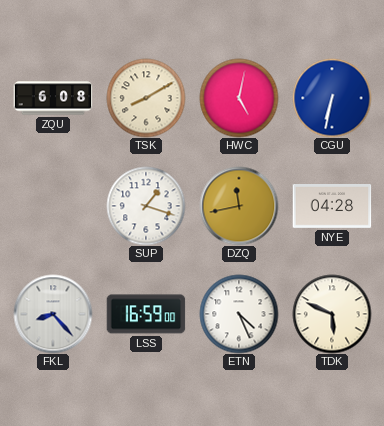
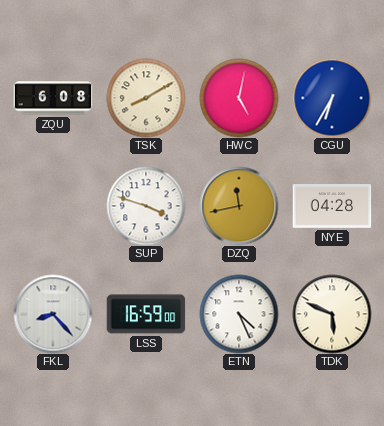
CGU: 6:32 -> 6:35 (332, 98)
SUP: 1:18 -> 3:48 (146, 206)
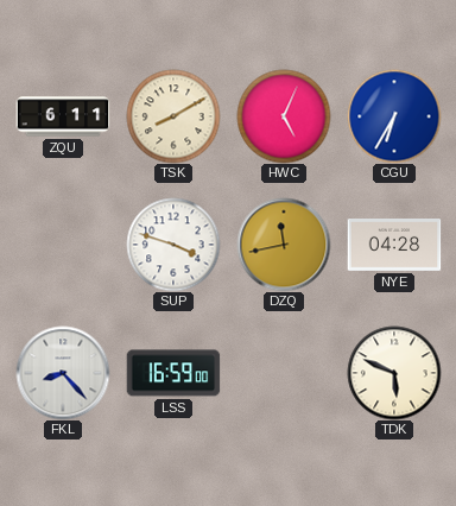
ZQU: 6:08 -> 6:11 (63, 116)
HWC: 5:02 -> 5:04 (284, 116)
ETN: 4:26 -> none (239, 314)
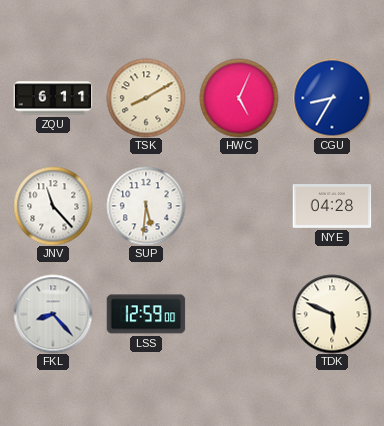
CGU: 6:35 -> 8:35 (332, 98)
JNV: none -> 11:23 (53, 206)
SUP: 3:48 -> 5:31 (146, 206)
DZQ: 11:43 -> none (284, 245)
LSS: 16:59 -> 12:59 (146, 314)
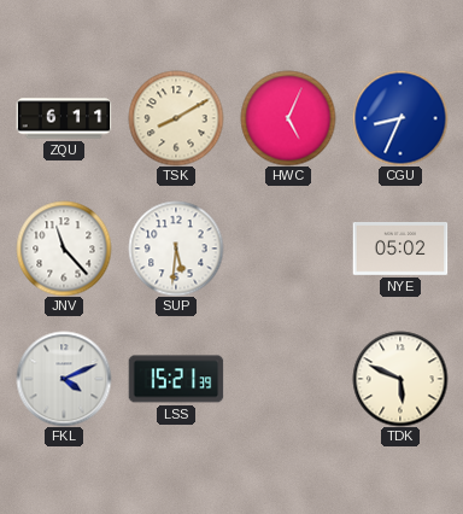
CGU: 8:35 -> 8:34 (400, 118)
NYE: 04:28 -> 05:02 (400, 250)
FKL: 8:23 -> 4:11 (64, 379)
LSS: 12:59 -> 15:21 (176, 379)
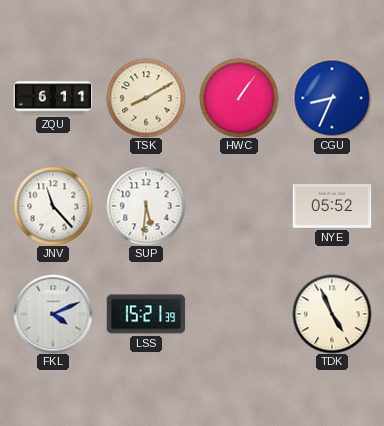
HWC: 5:04 -> 1:06 (239, 98)
NYE: 05:02 -> 05:52 (332, 207)
TDK: 5:49 -> 4:56 (332, 314)
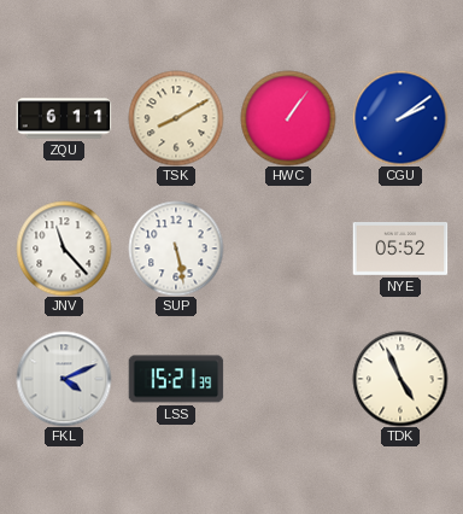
CGU: 8:34 -> 2:09 (400, 118)
SUP: 5:31 -> 5:28 (176, 249)
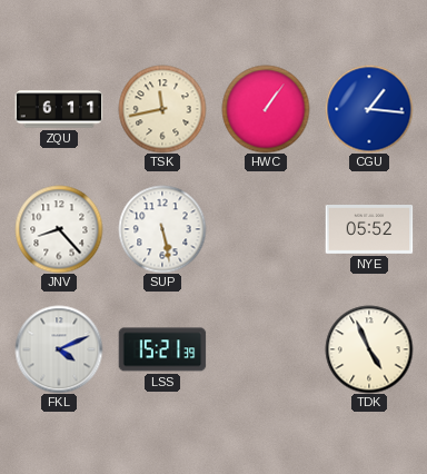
TSK: 8:10 -> 11:43 (162, 109)
CGU: 2:09 -> 1:16 (369, 109)
JNV: 11:23 -> 8:23 (59, 229)
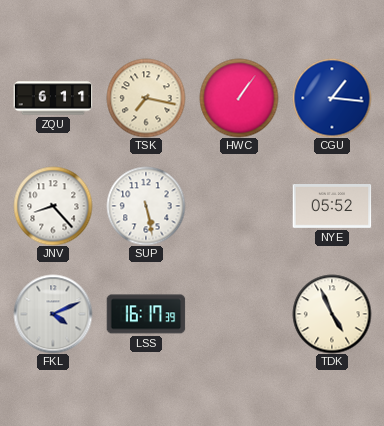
TSK: 11:43 -> 7:17 (146, 98)
LSS: 15:21 -> 16:17 (146, 314)
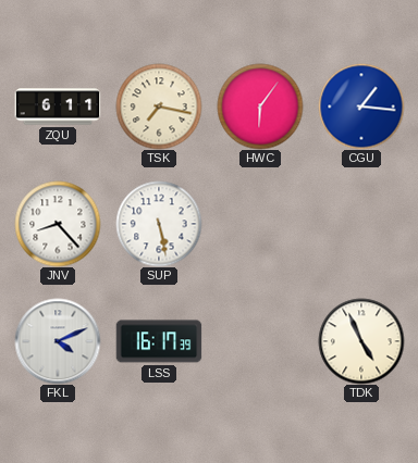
HWC: 1:06 -> 6:06 (260, 107)
NYE: 05:52 -> none (332, 207)
